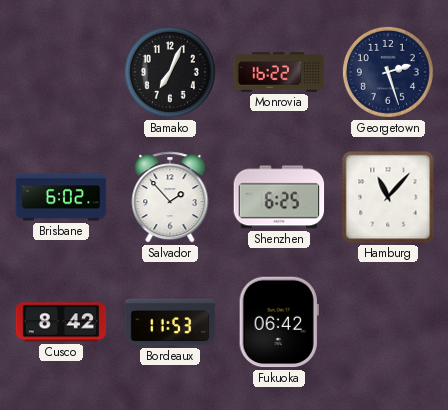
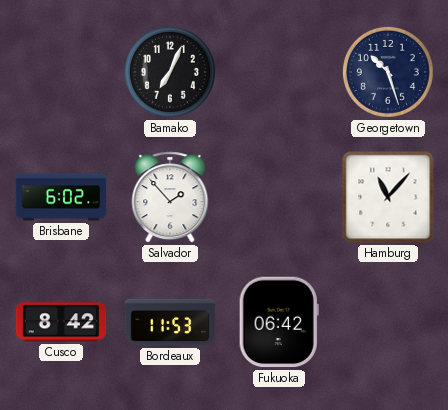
Monrovia: 16:22 -> none (279, 72)
Georgetown: 2:27 -> 10:27 (388, 72)
Shenzhen: 6:25 -> none (279, 197)
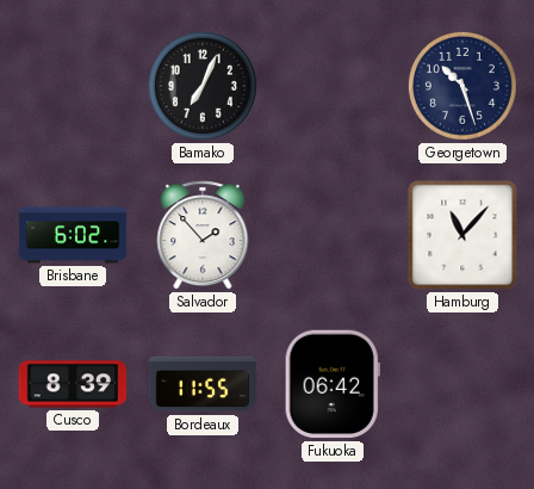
Cusco: 8:42 -> 8:39 (73, 384)
Bordeaux: 11:53 -> 11:55 (203, 384)
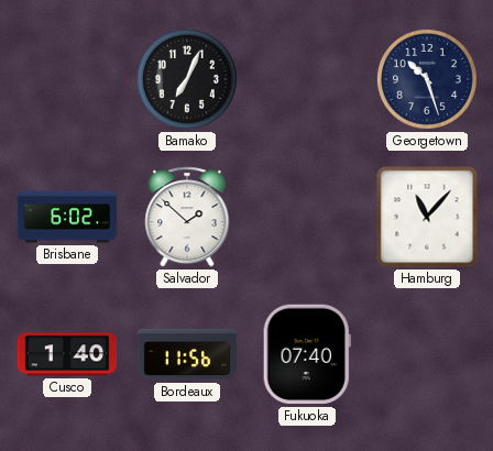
Salvador: 1:53 -> 1:52 (187, 217)
Cusco: 8:39 -> 1:40 (67, 354)
Bordeaux: 11:55 -> 11:56 (187, 354)
Fukuoka: 06:42 -> 07:40 (307, 354)
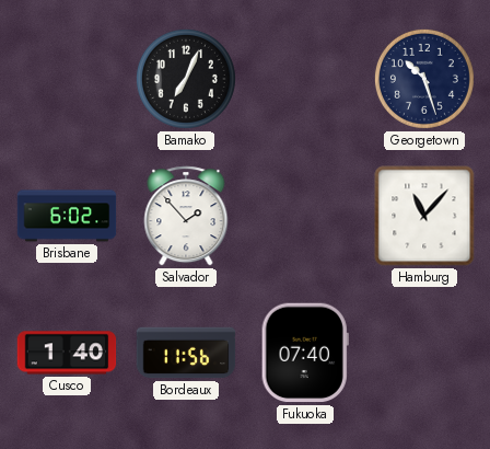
Salvador: 1:52 -> 1:53 (186, 216)
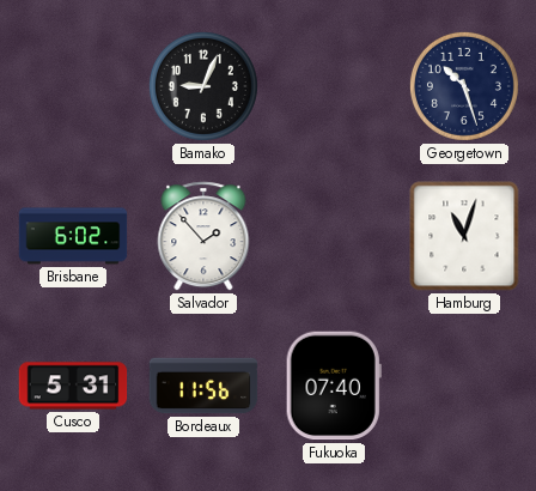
Bamako: 7:04 -> 9:04 (203, 86)
Hamburg: 11:07 -> 11:03 (464, 236)
Cusco: 1:40 -> 5:31 (73, 386)
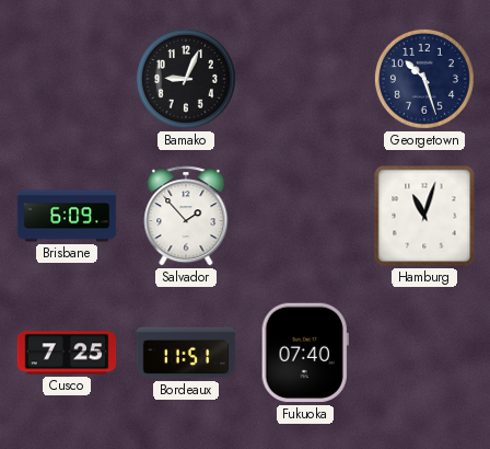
Brisbane: 6:02 -> 6:09 (67, 216)
Cusco: 5:31 -> 7:25 (67, 353)
Bordeaux: 11:56 -> 11:51 (186, 353)
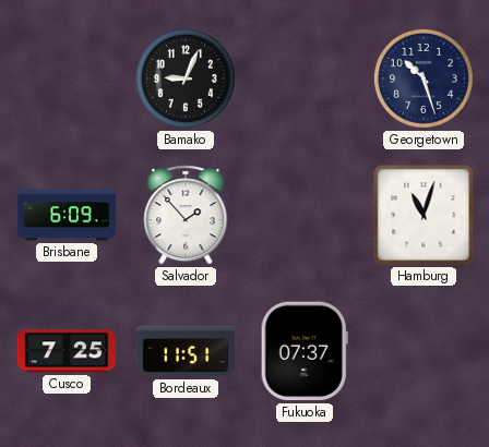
Fukuoka: 07:40 -> 07:37 (305, 351)
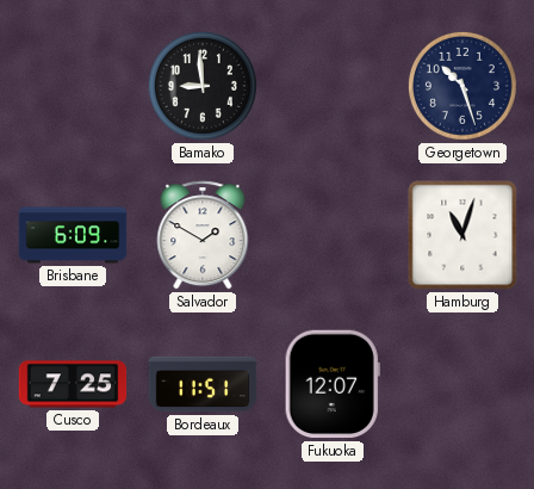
Bamako: 9:04 -> 8:59 (203, 86)
Salvador: 1:53 -> 1:50 (203, 235)
Fukuoka: 07:37 -> 12:07 (333, 384)
